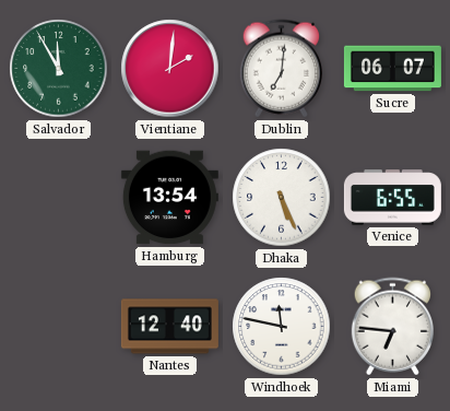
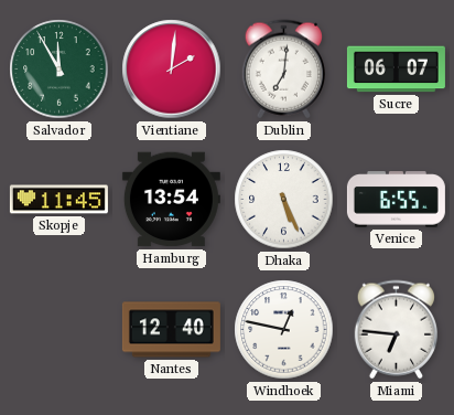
Skopje: none -> 11:45 (58, 200)
Windhoek: 11:47 -> 12:47 (284, 330)
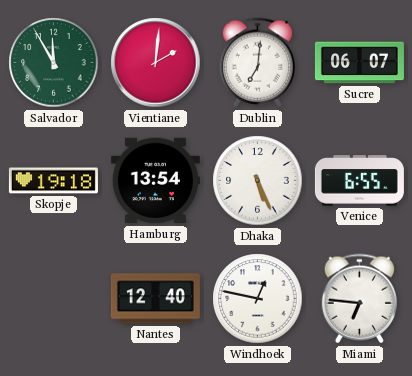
Skopje: 11:45 -> 19:18 (53, 181)
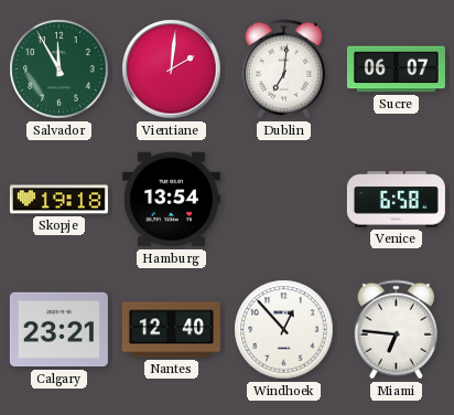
Dhaka: 5:26 -> none (258, 181)
Venice: 6:55 -> 6:58 (396, 200)
Calgary: none -> 23:21 (58, 330)
Windhoek: 12:47 -> 12:53 (284, 330)
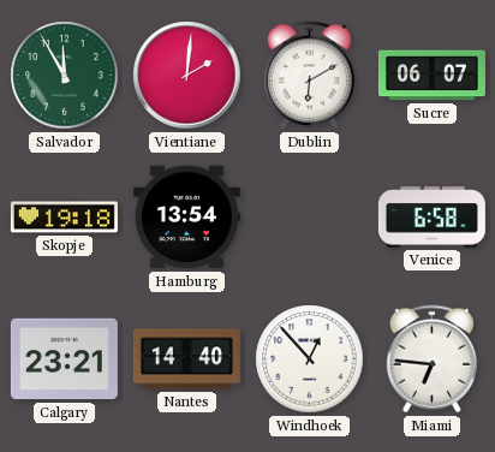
Dublin: 7:01 -> 6:10 (309, 76)
Nantes: 12:40 -> 14:40 (186, 359)
